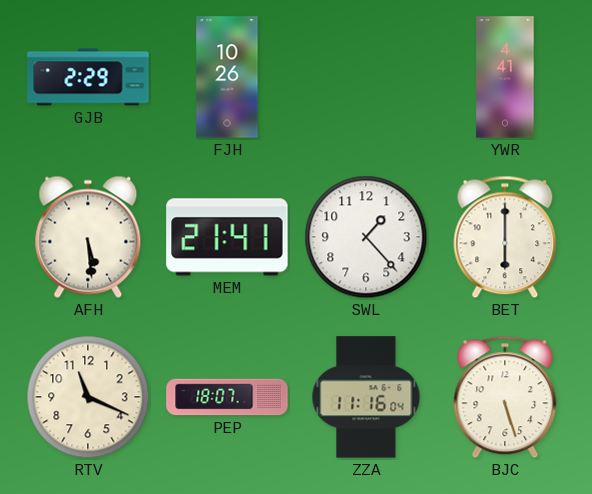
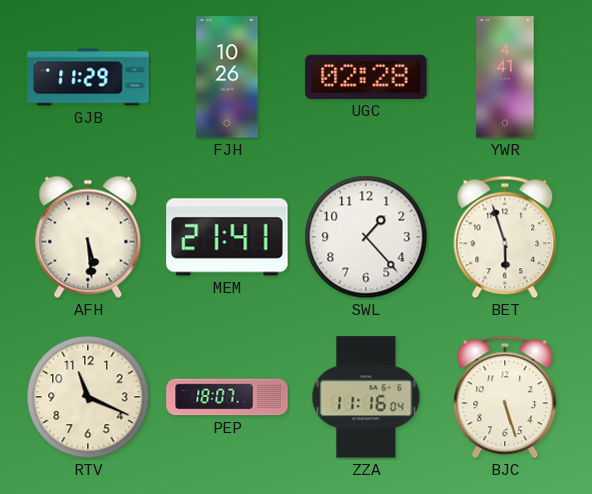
GJB: 2:29 -> 11:29 (88, 77)
UGC: none -> 02:28 (366, 77)
BET: 6:00 -> 5:57 (505, 237)
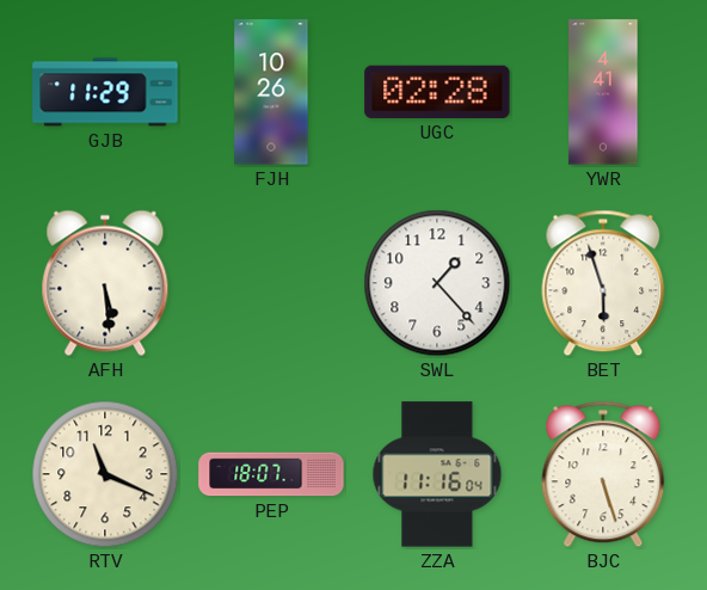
MEM: 21:41 -> none (227, 237)
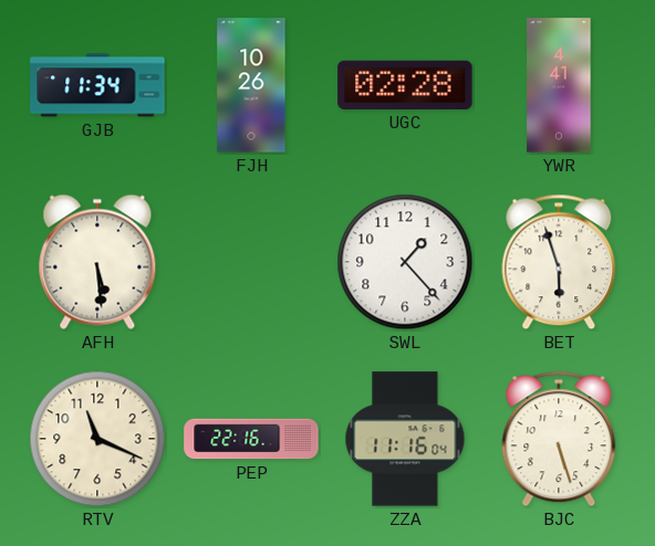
GJB: 11:29 -> 11:34 (97, 85)
PEP: 18:07 -> 22:16 (251, 439)
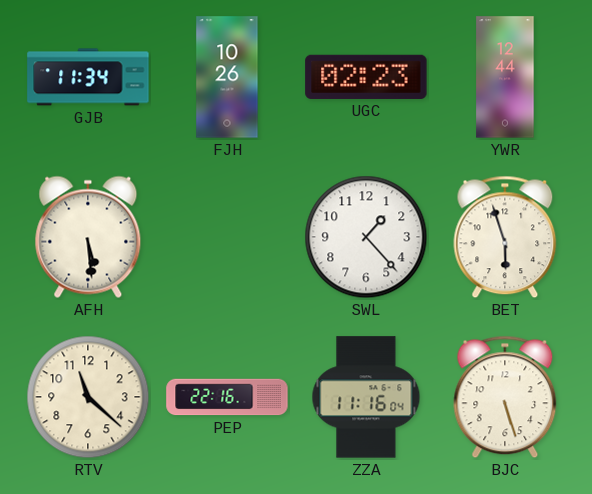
UGC: 02:28 -> 02:23 (366, 77)
YWR: 4:41 -> 12:44 (505, 77)
RTV: 11:19 -> 11:22 (88, 397)
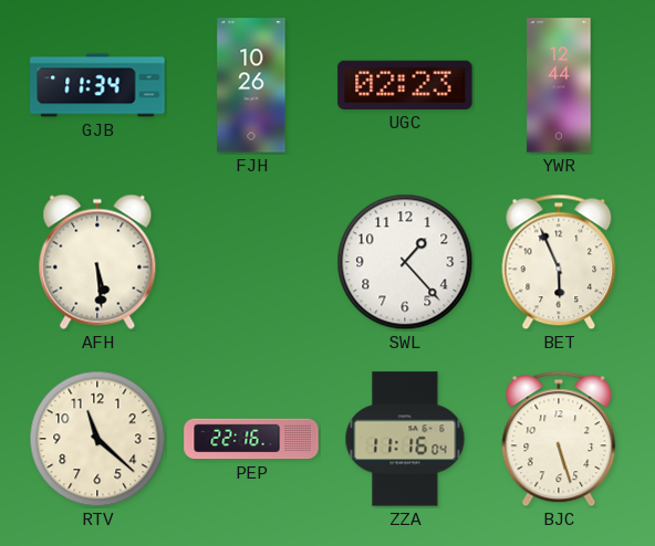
BET: 5:57 -> 5:56 (559, 262)
